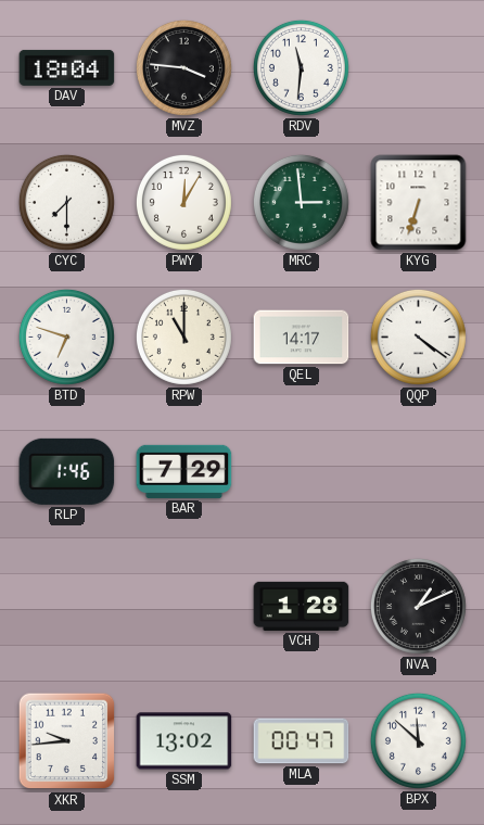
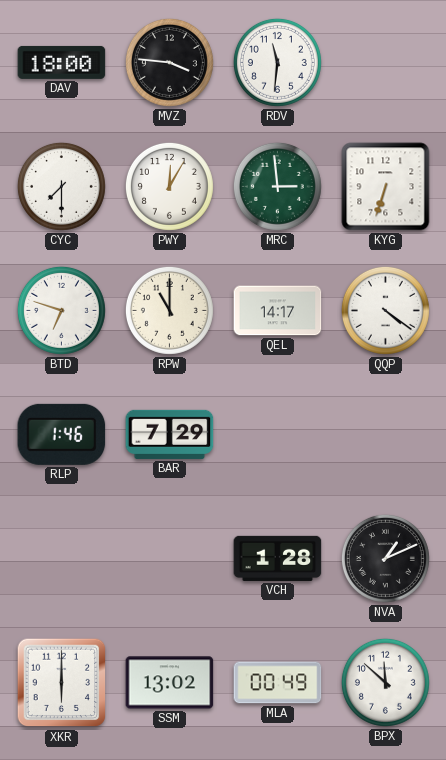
DAV: 18:04 -> 18:00 (62, 62)
XKR: 9:44 -> 6:00 (62, 683)
MLA: 00:47 -> 00:49 (278, 683)
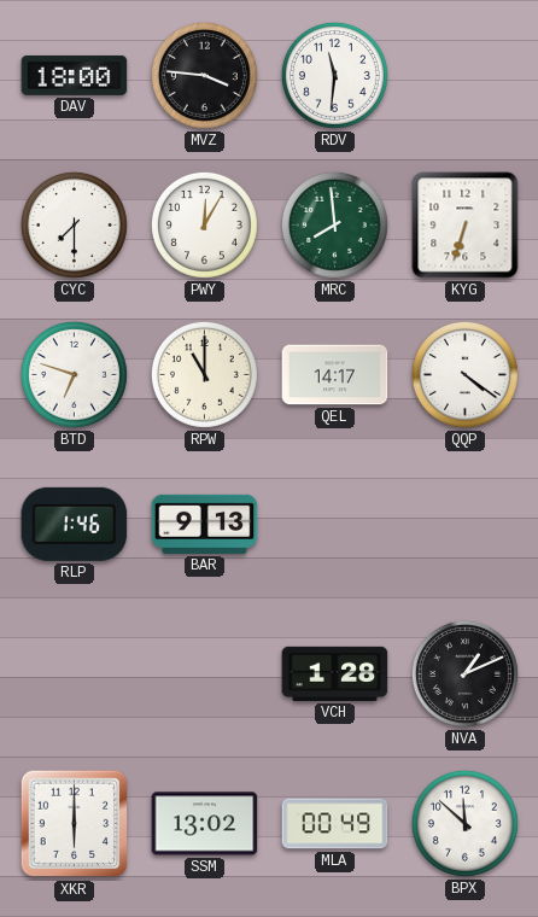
MRC: 2:59 -> 7:59 (334, 224)
BAR: 7:29 -> 9:13 (205, 524)
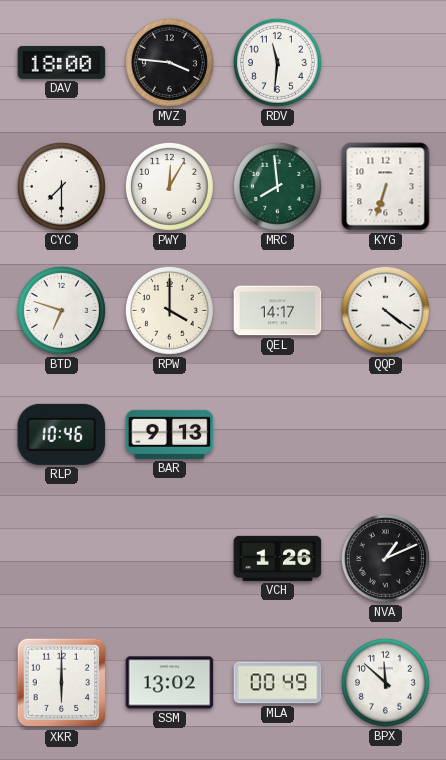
RPW: 11:00 -> 4:00 (169, 310)
RLP: 1:46 -> 10:46 (62, 434)
VCH: 1:28 -> 1:26 (278, 558)
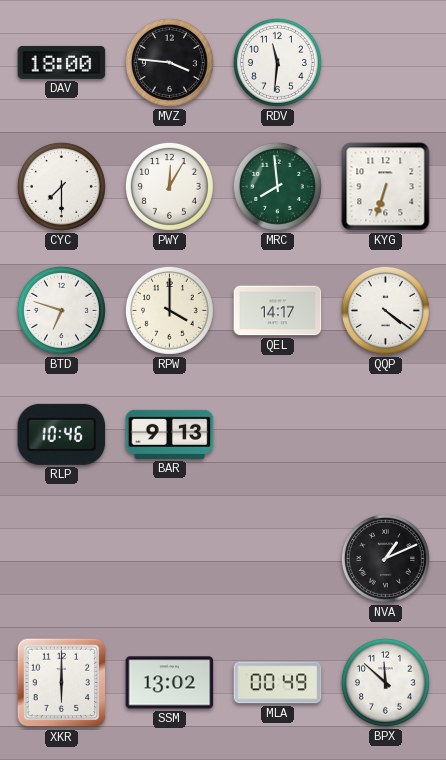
VCH: 1:26 -> none (278, 558)
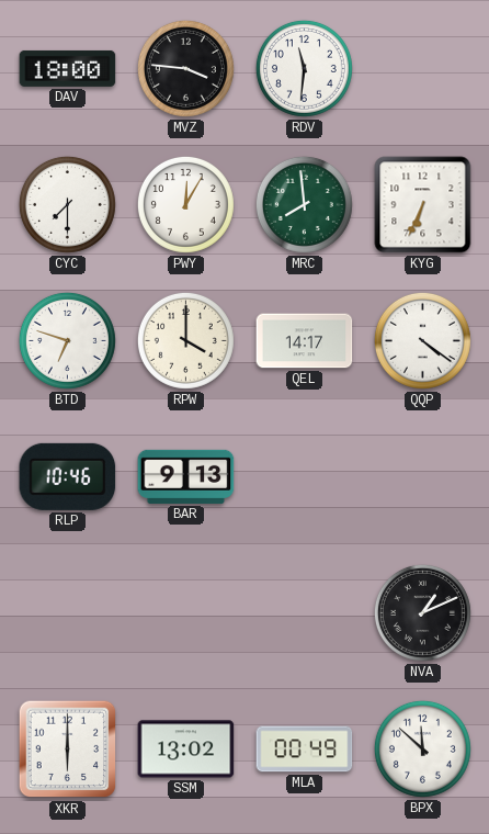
KYG: 6:33 -> 6:34 (423, 205)
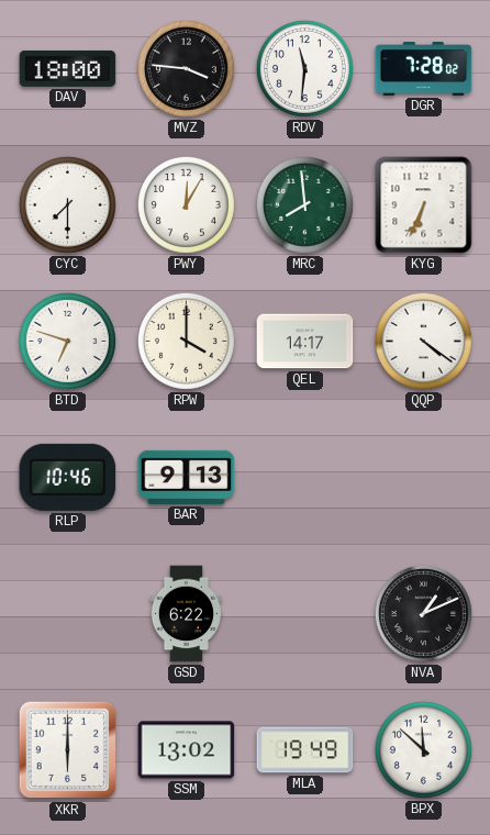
DGR: none -> 7:28 (424, 69)
GSD: none -> 6:22 (187, 614)
MLA: 00:49 -> 19:49 (305, 750)
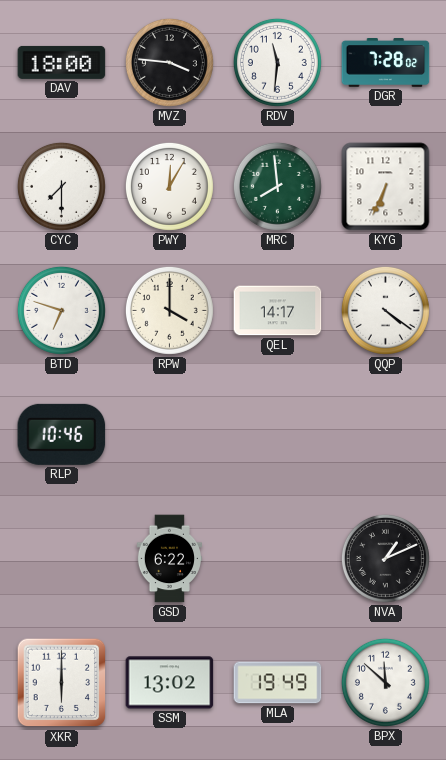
BAR: 9:13 -> none (187, 477)
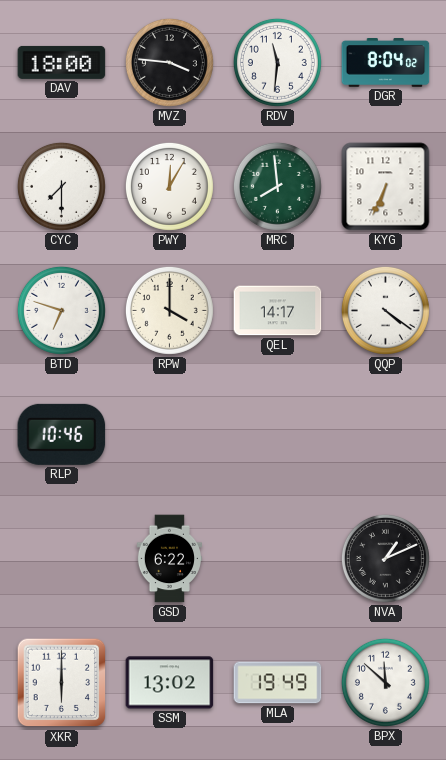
DGR: 7:28 -> 8:04 (386, 63)
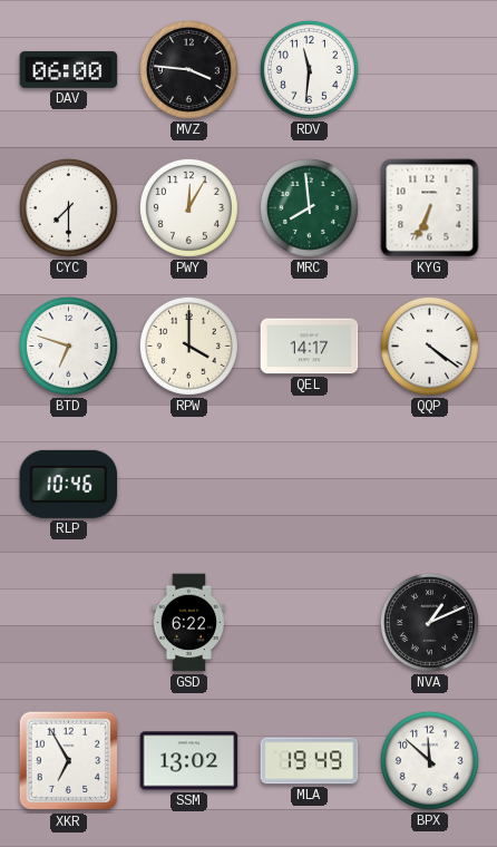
DAV: 18:00 -> 06:00 (69, 69)
DGR: 8:04 -> none (386, 63)
XKR: 6:00 -> 6:55 (69, 761)
